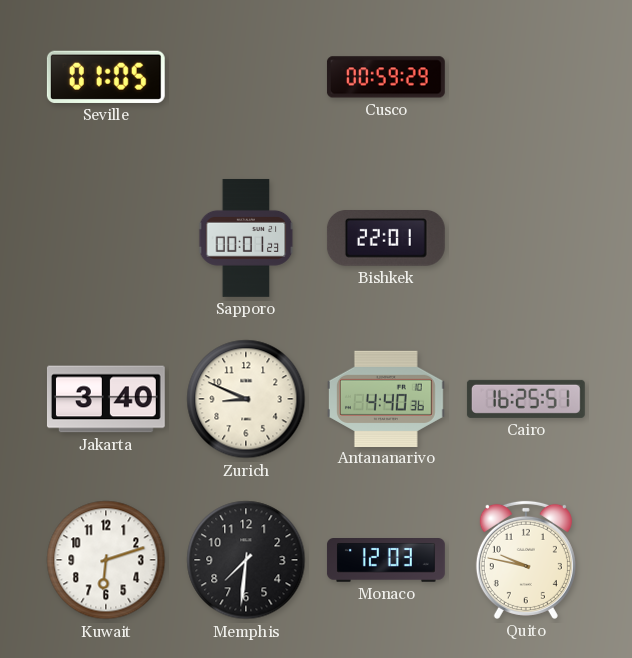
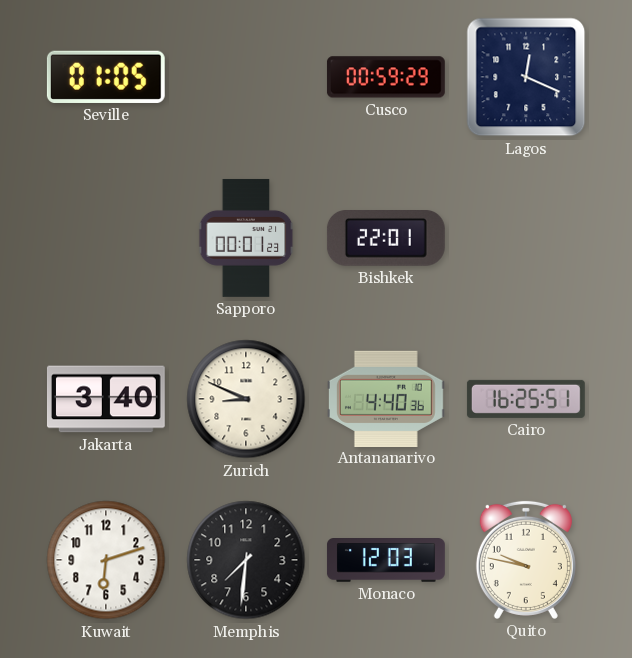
Lagos: none -> 12:19 (526, 77)
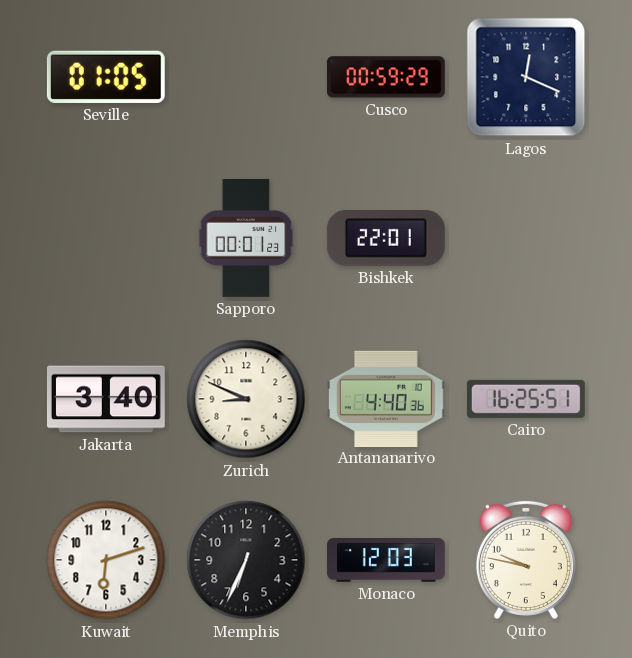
Memphis: 7:31 -> 6:34 (246, 560)
